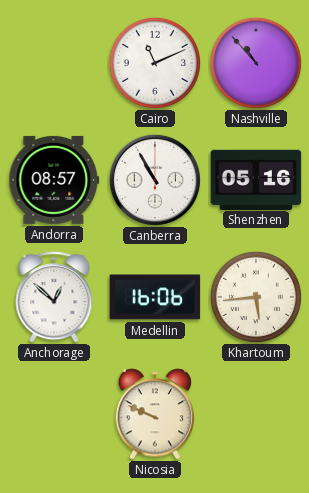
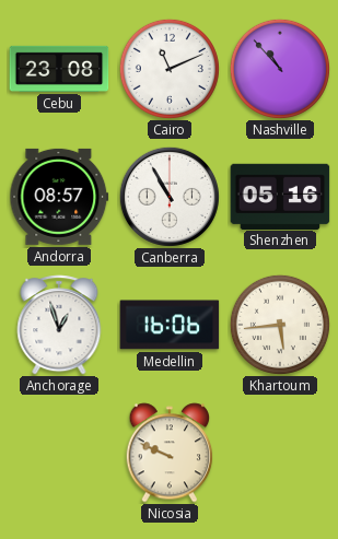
Cebu: none -> 23:08 (59, 69)
Anchorage: 12:52 -> 12:57 (59, 325)
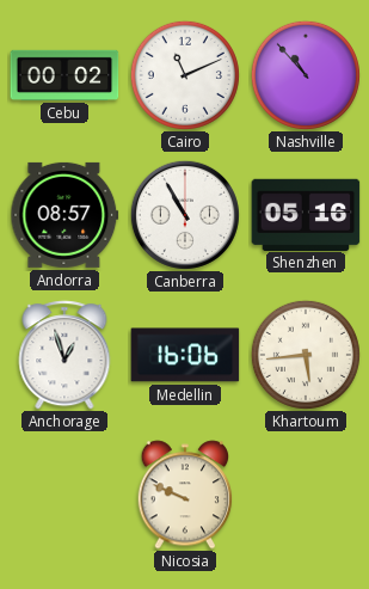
Cebu: 23:08 -> 00:02 (64, 75)
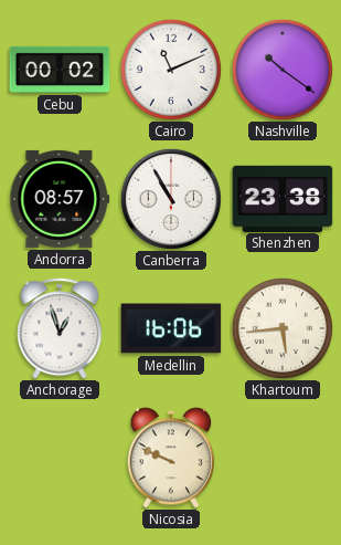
Nashville: 10:53 -> 10:21 (283, 70)
Shenzhen: 05:16 -> 23:38 (283, 198)
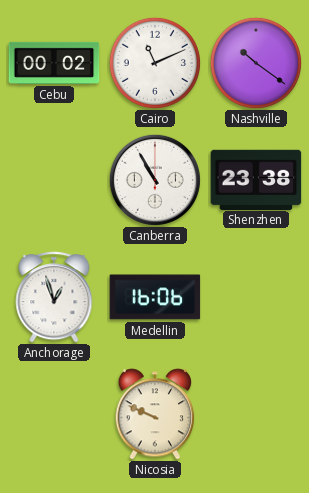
Andorra: 08:57 -> none (60, 199)
Khartoum: 5:44 -> none (283, 328)
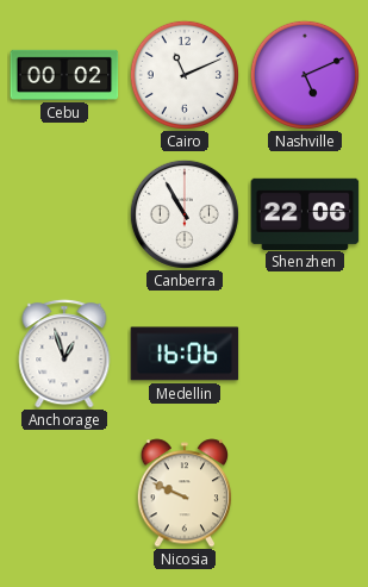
Nashville: 10:21 -> 5:11 (305, 75)
Shenzhen: 23:38 -> 22:06 (305, 213)
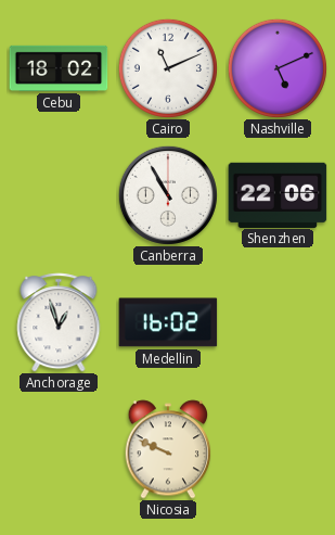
Cebu: 00:02 -> 18:02 (59, 68)
Medellin: 16:06 -> 16:02 (168, 322)
